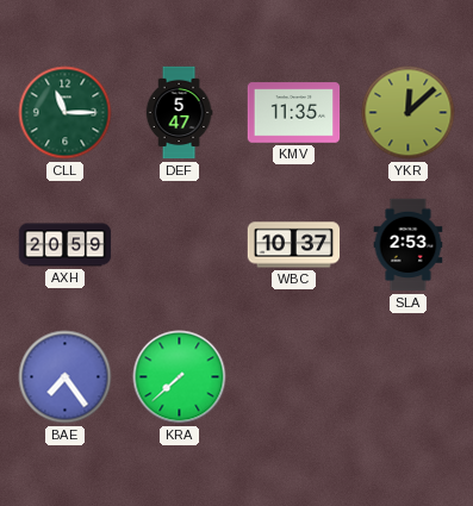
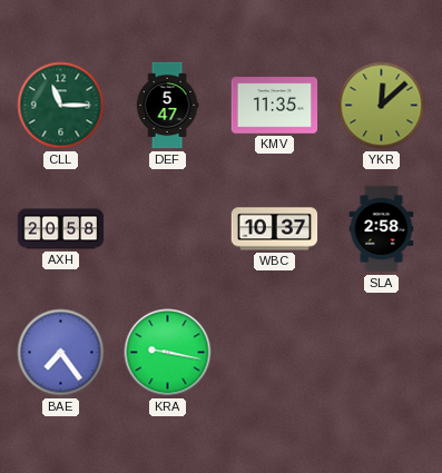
AXH: 20:59 -> 20:58 (61, 229)
SLA: 2:53 -> 2:58 (382, 229)
KRA: 7:38 -> 9:17 (168, 353)
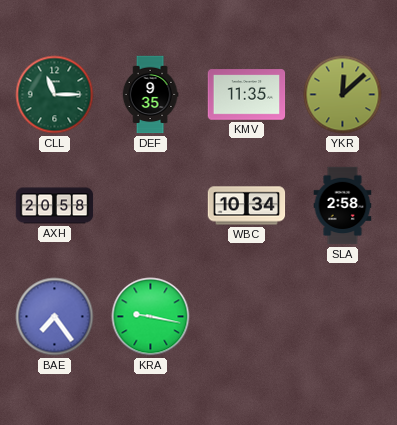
DEF: 5:47 -> 9:35 (150, 95)
WBC: 10:37 -> 10:34 (247, 206)
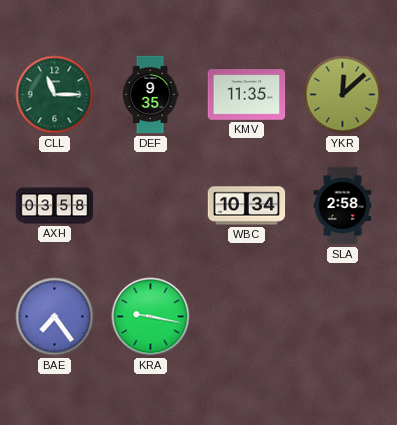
AXH: 20:58 -> 03:58 (55, 206)
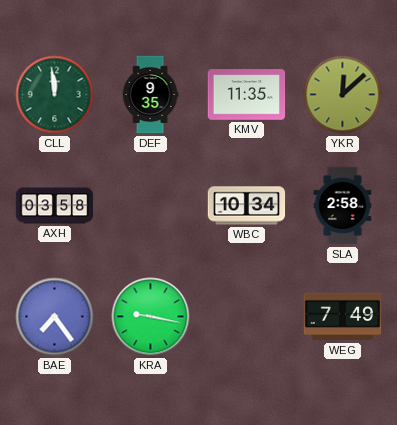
CLL: 11:15 -> 11:59 (55, 95)
WEG: none -> 7:49 (343, 317)
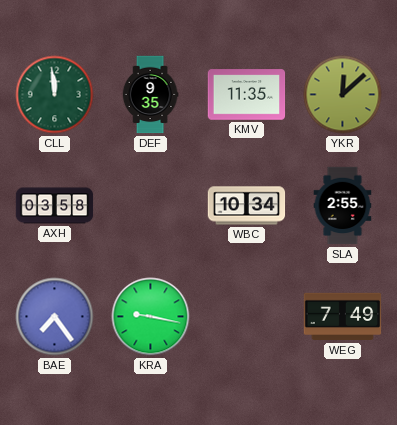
SLA: 2:58 -> 2:55 (343, 206)
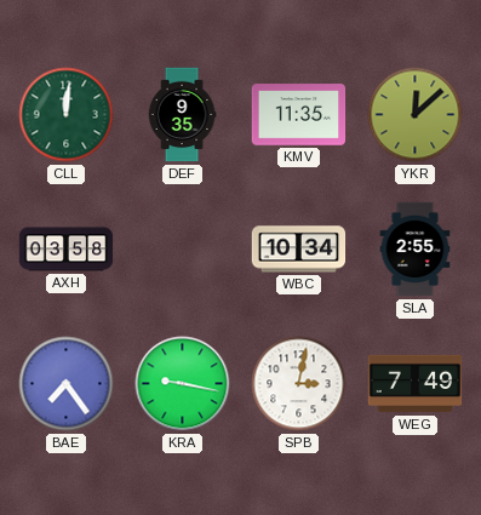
CLL: 11:59 -> 12:01 (67, 115)
SPB: none -> 3:02 (299, 384)
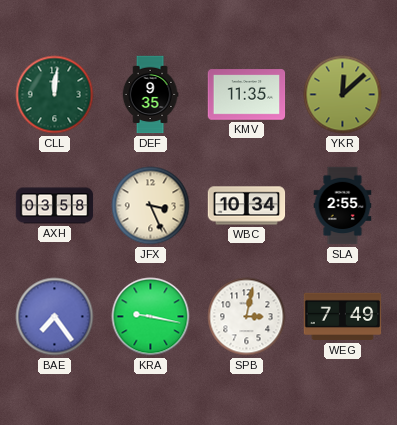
JFX: none -> 3:26 (151, 206)
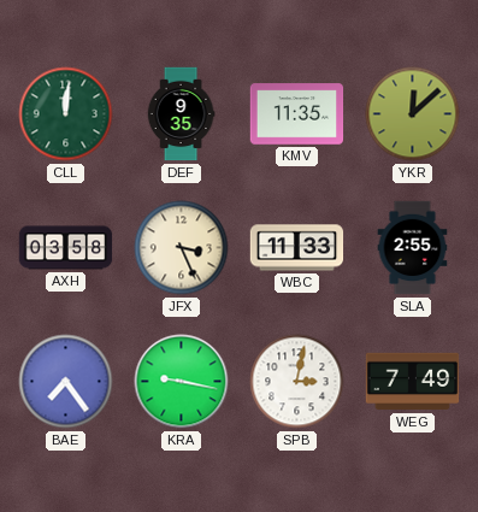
WBC: 10:34 -> 11:33 (297, 248)
